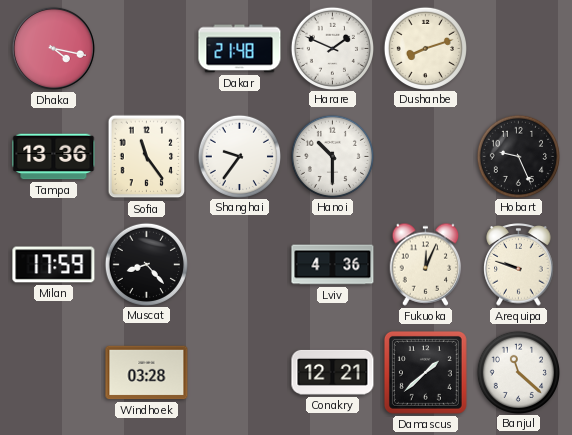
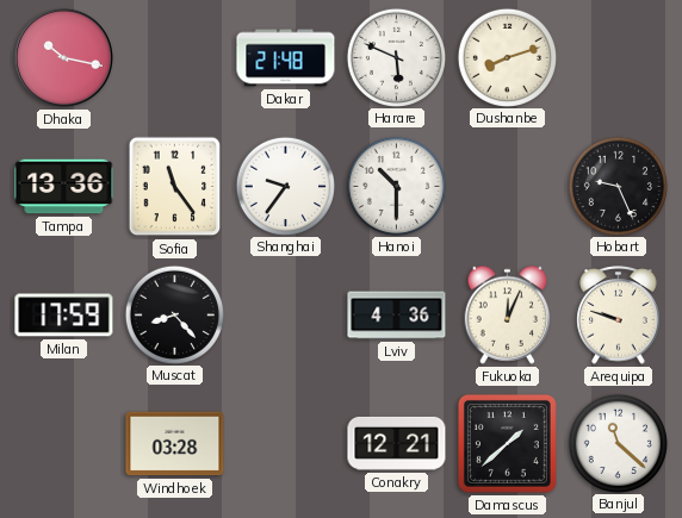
Dhaka: 4:17 -> 10:17 (63, 57)
Harare: 1:49 -> 5:49 (396, 57)
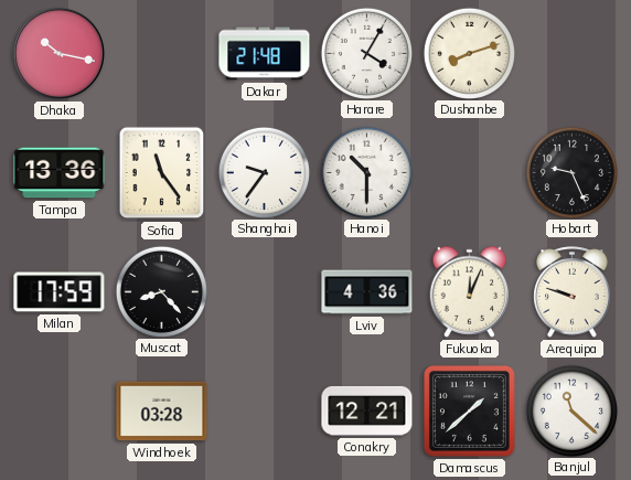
Harare: 5:49 -> 4:05 (366, 53)
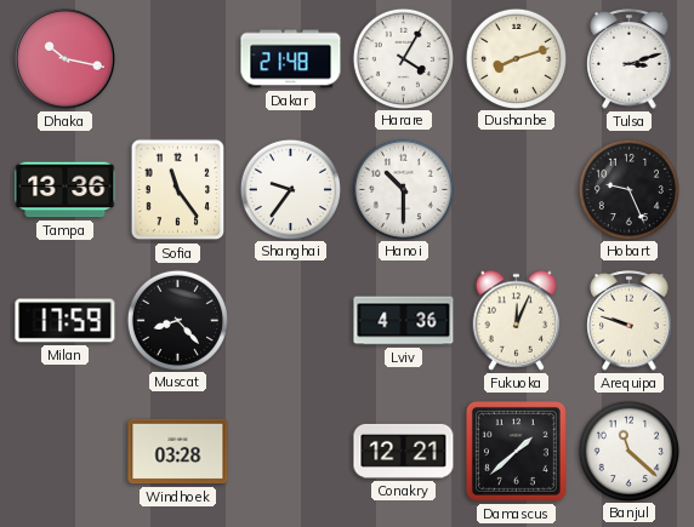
Tulsa: none -> 3:12 (630, 59)
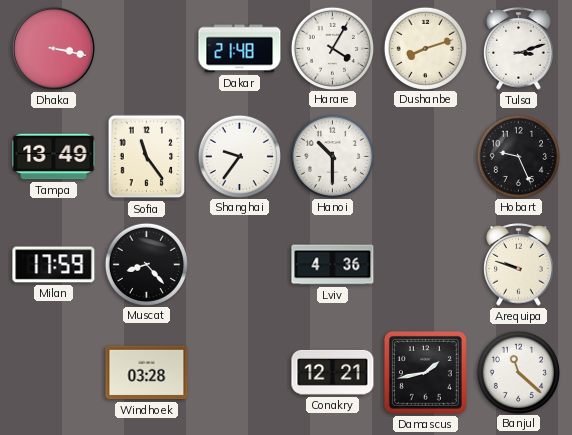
Dhaka: 10:17 -> 3:17 (53, 48)
Tampa: 13:36 -> 13:49 (54, 157)
Fukuoka: 12:04 -> none (517, 320)
Damascus: 1:38 -> 1:43 (425, 372)
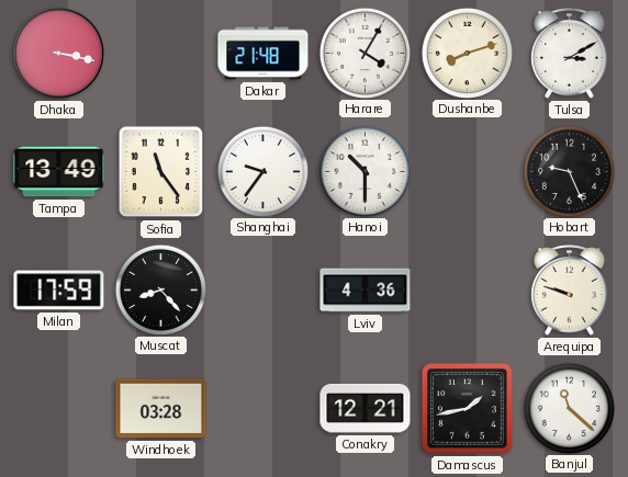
Tulsa: 3:12 -> 3:10 (570, 54)
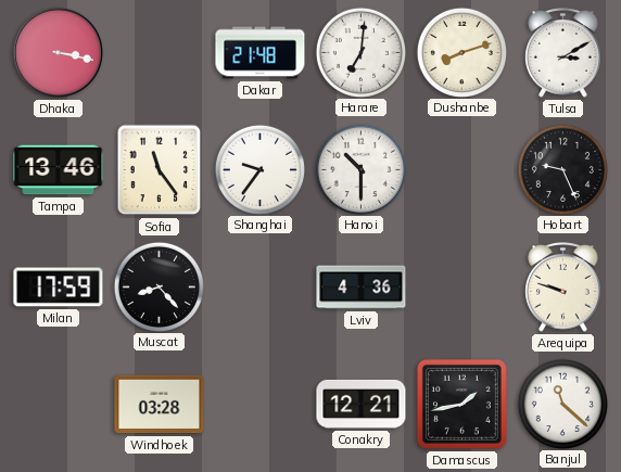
Harare: 4:05 -> 7:01 (360, 52)
Tampa: 13:49 -> 13:46 (59, 170)
